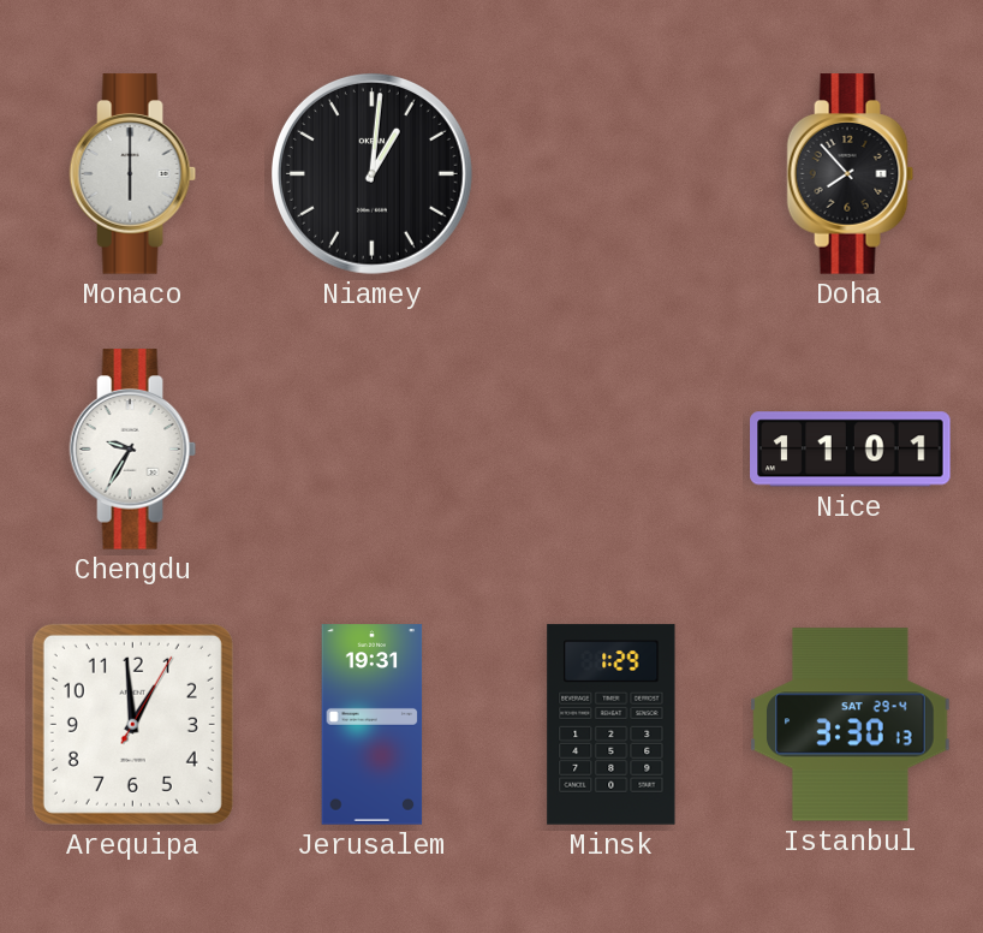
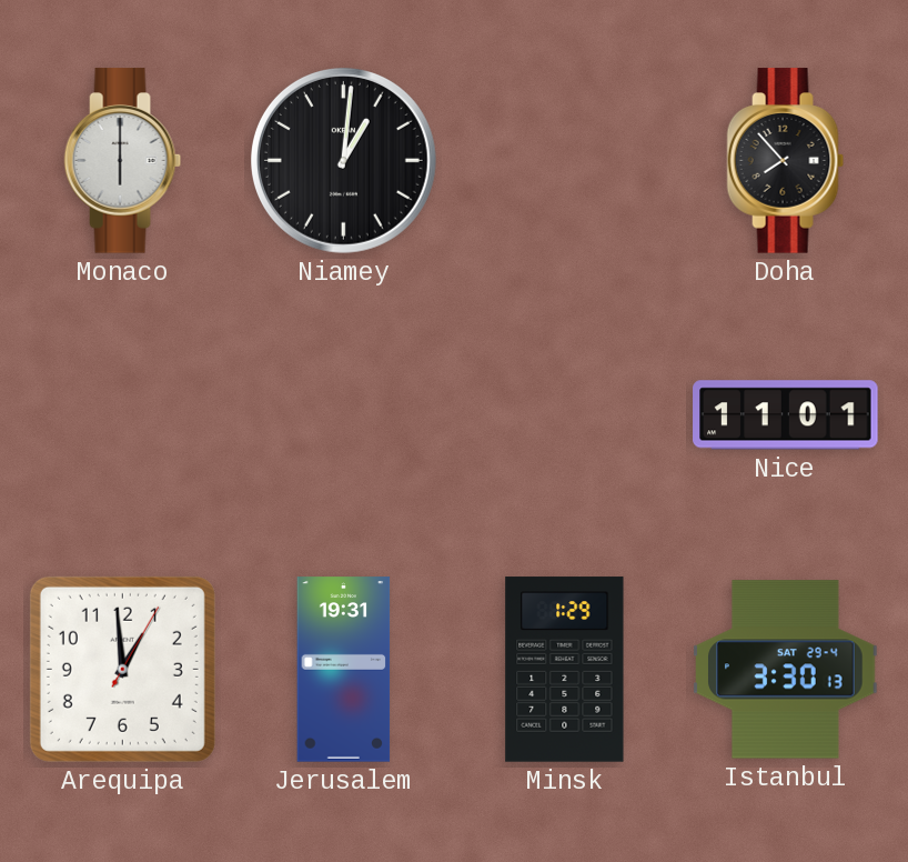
Chengdu: 9:35 -> none (133, 450)
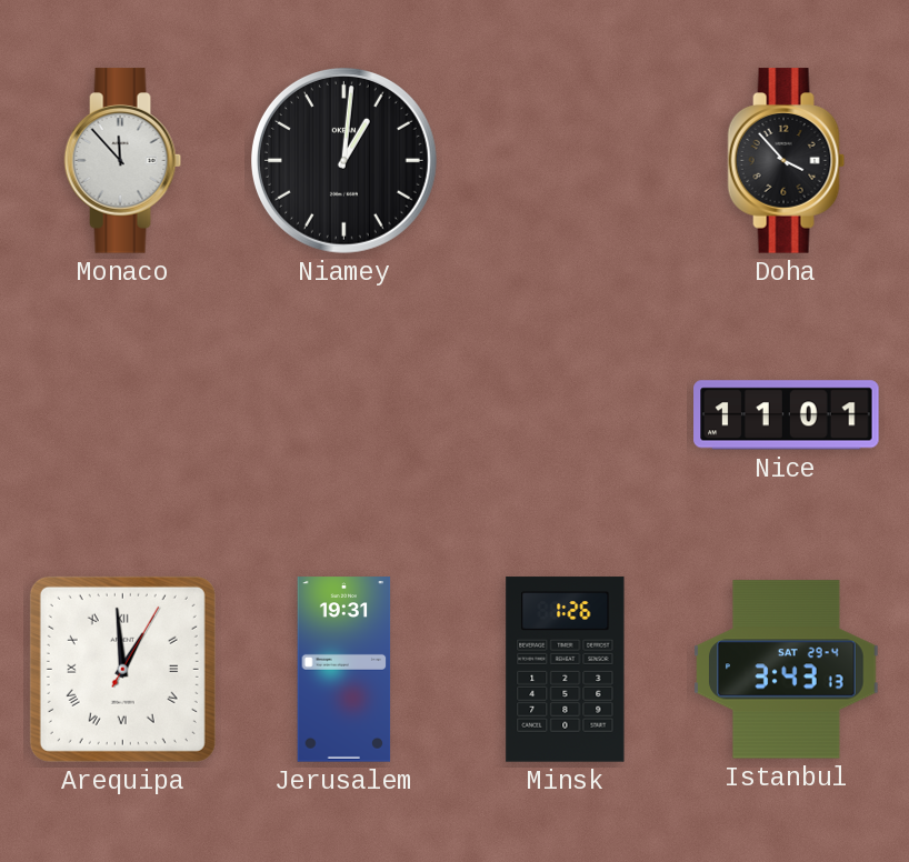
Monaco: 6:00 -> 11:53 (123, 161)
Doha: 7:53 -> 3:53 (787, 161)
Arequipa numerals: Arabic -> Roman (122, 669)
Minsk: 1:29 -> 1:26 (566, 670)
Istanbul: 3:30 -> 3:43 (787, 670)
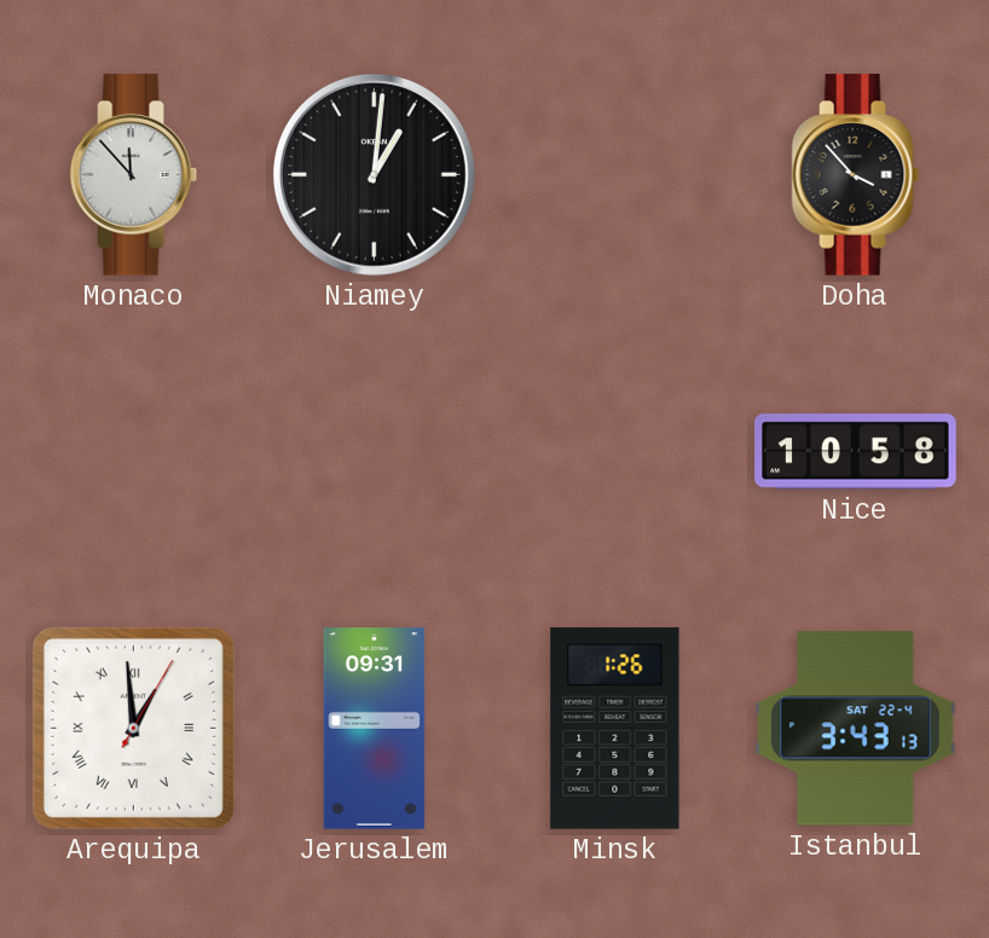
Nice: 11:01 -> 10:58 (856, 452)
Jerusalem: 19:31 -> 09:31 (375, 729)
Istanbul date: SAT 29-4 -> SAT 22-4 (856, 729)
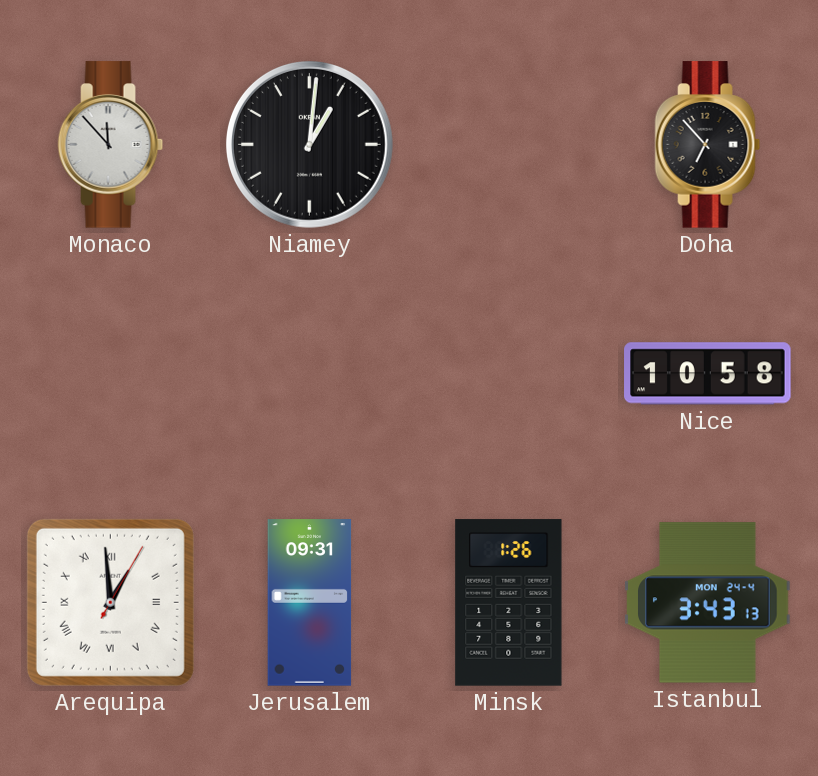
Doha: 3:53 -> 6:53 (708, 145)
Istanbul date: SAT 22-4 -> MON 24-4 (708, 603)
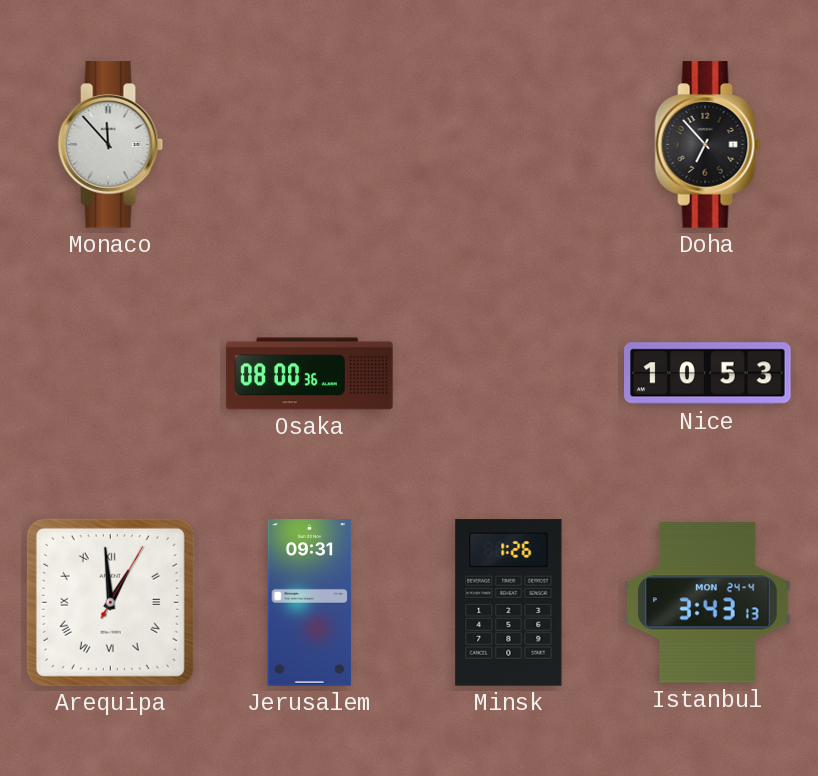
Niamey: 1:01 -> none (309, 144)
Osaka: none -> 08:00 (310, 374)
Nice: 10:58 -> 10:53 (708, 374)
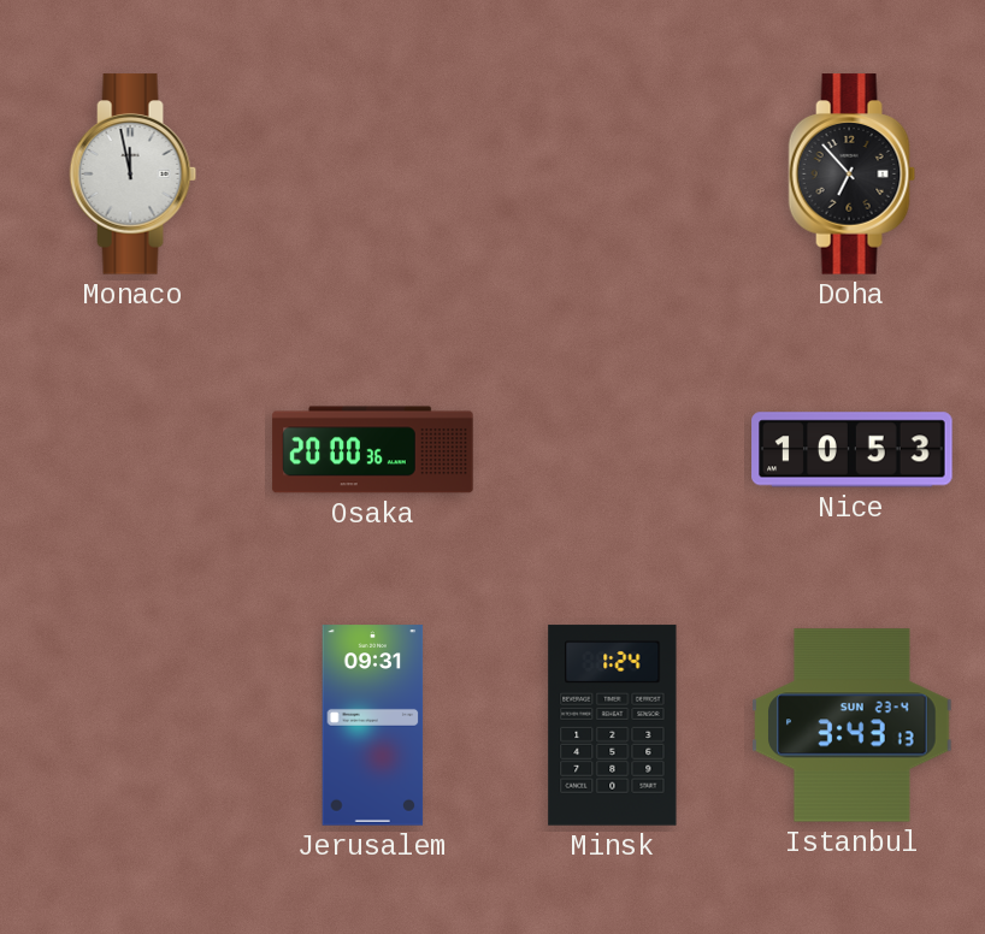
Monaco: 11:53 -> 11:58 (134, 175)
Osaka: 08:00 -> 20:00 (373, 450)
Arequipa: 12:59 -> none (110, 602)
Minsk: 1:26 -> 1:24 (613, 726)
Istanbul date: MON 24-4 -> SUN 23-4 (853, 726)
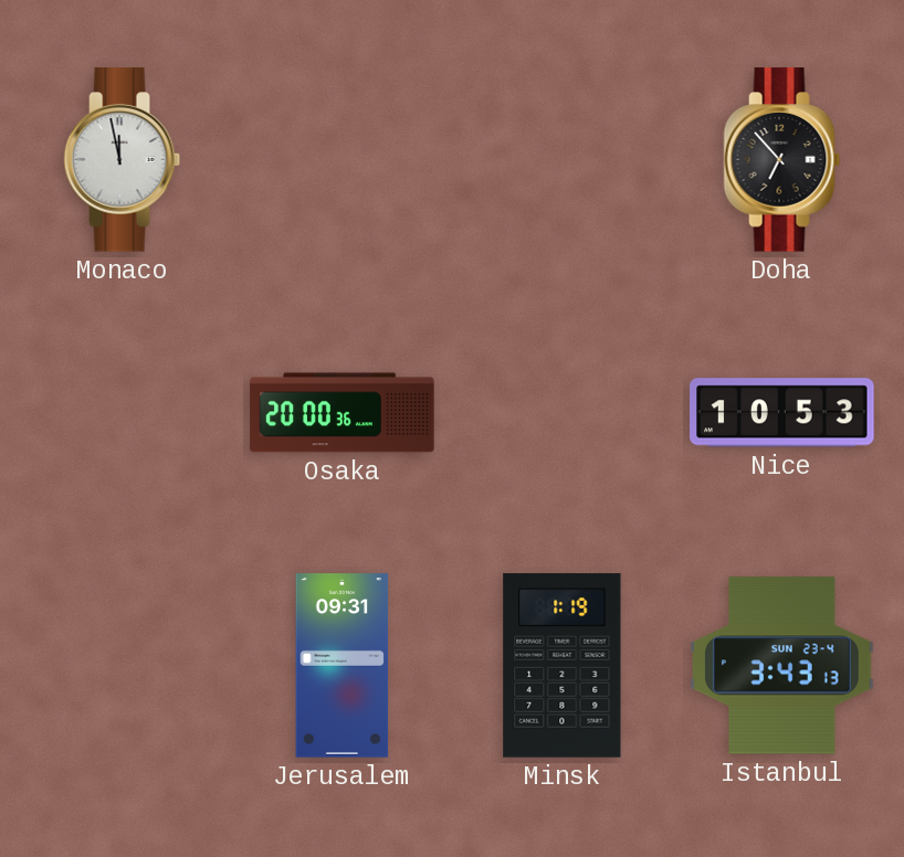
Minsk: 1:24 -> 1:19 (563, 666)
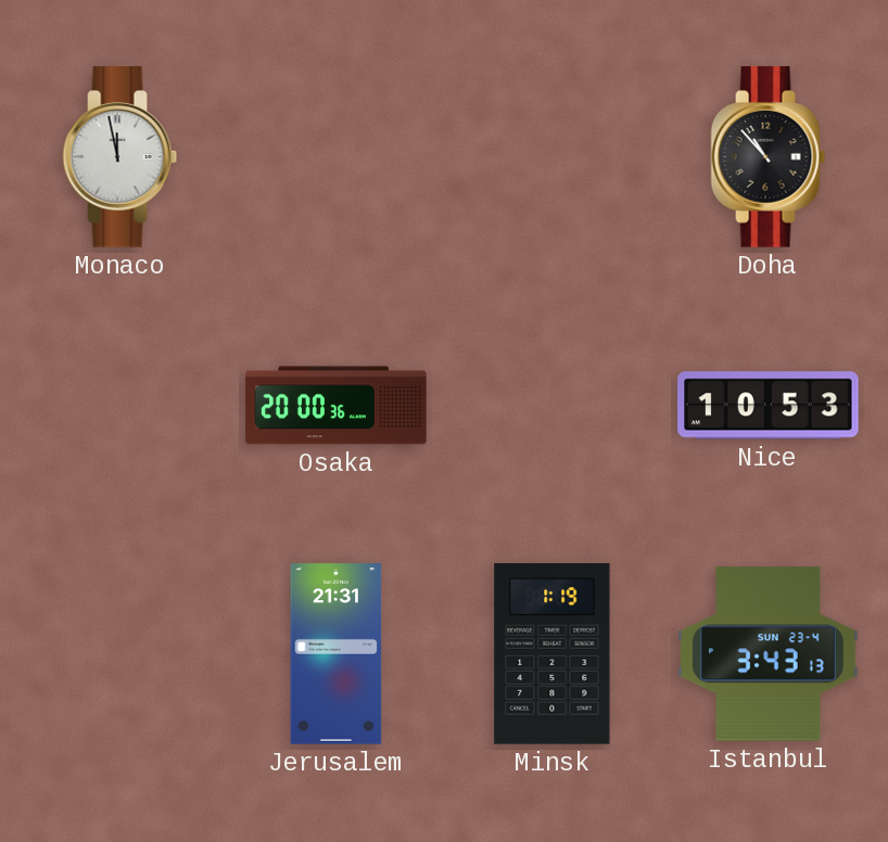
Doha: 6:53 -> 10:53 (769, 157)
Jerusalem: 09:31 -> 21:31 (337, 654)
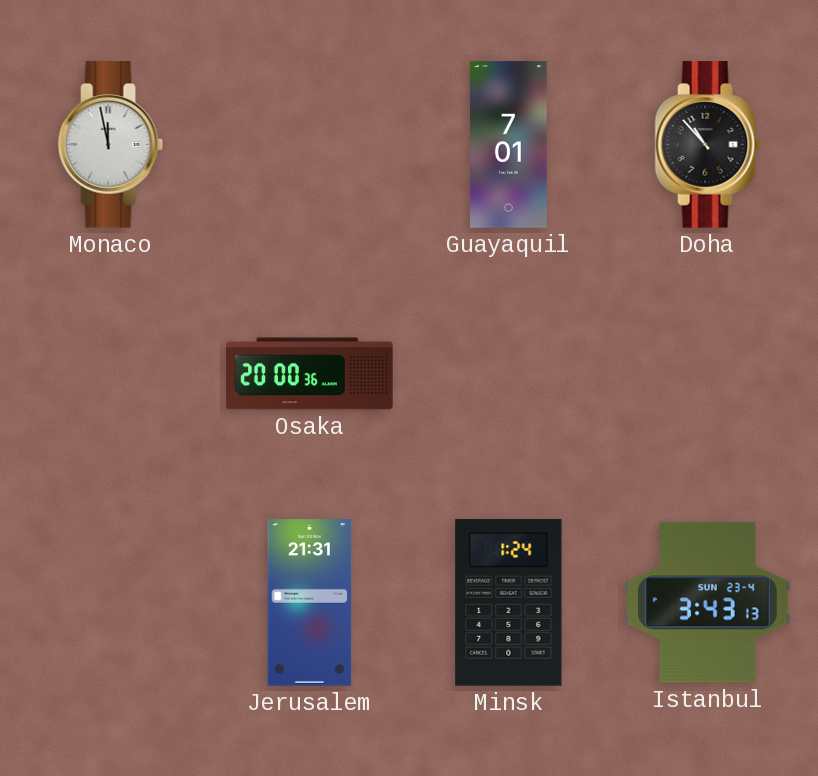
Guayaquil: none -> 7:01 (509, 145)
Nice: 10:53 -> none (769, 406)
Minsk: 1:19 -> 1:24 (509, 603)
